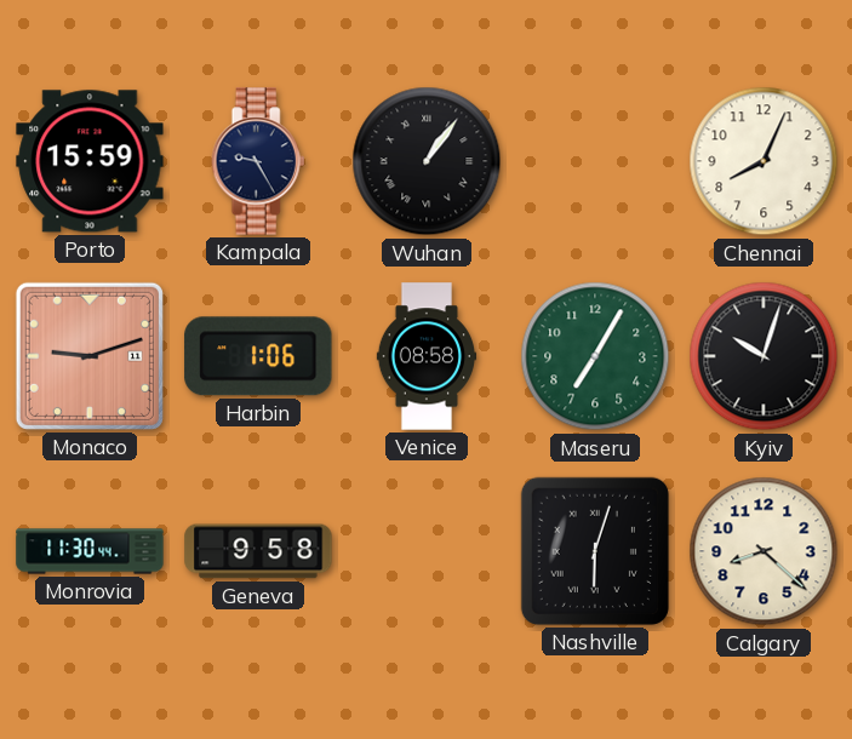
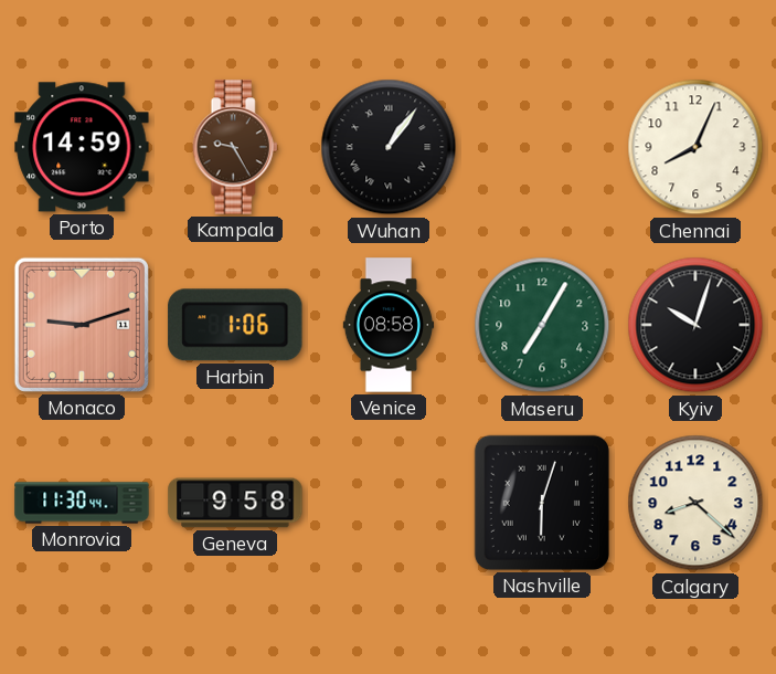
Porto: 15:59 -> 14:59 (82, 147)
Kampala dial: navy -> brown (235, 147)
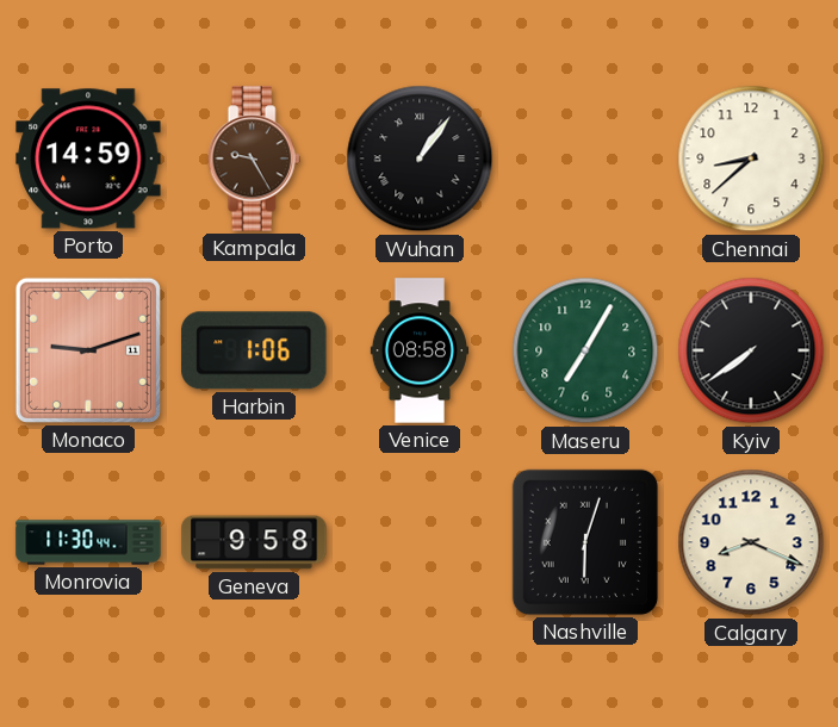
Chennai: 8:04 -> 8:38 (751, 159)
Kyiv: 10:03 -> 7:39 (751, 350)
Calgary: 8:22 -> 8:19 (751, 542)
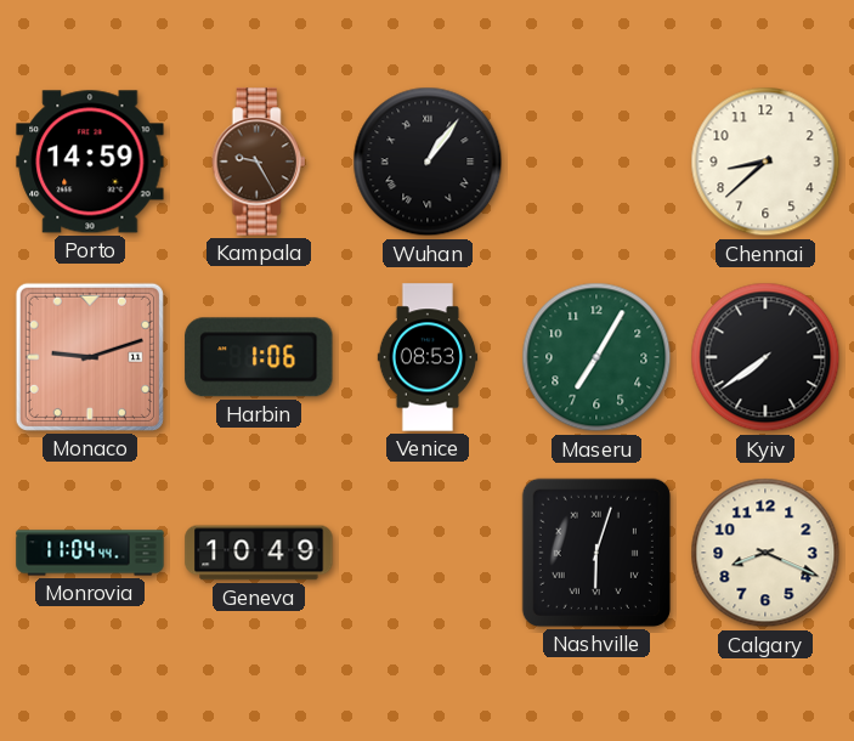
Venice: 08:58 -> 08:53 (428, 357)
Monrovia: 11:30 -> 11:04 (90, 553)
Geneva: 9:58 -> 10:49 (259, 553)
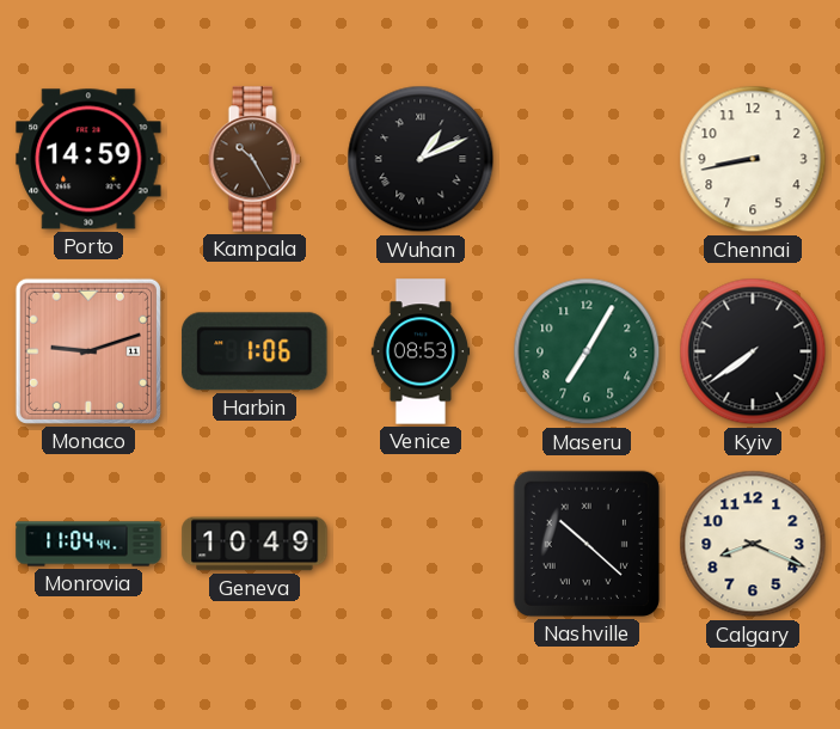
Kampala: 9:25 -> 10:25 (255, 159)
Wuhan: 1:06 -> 1:11 (421, 159)
Chennai: 8:38 -> 8:43 (753, 159)
Nashville: 6:03 -> 10:22 (587, 544)
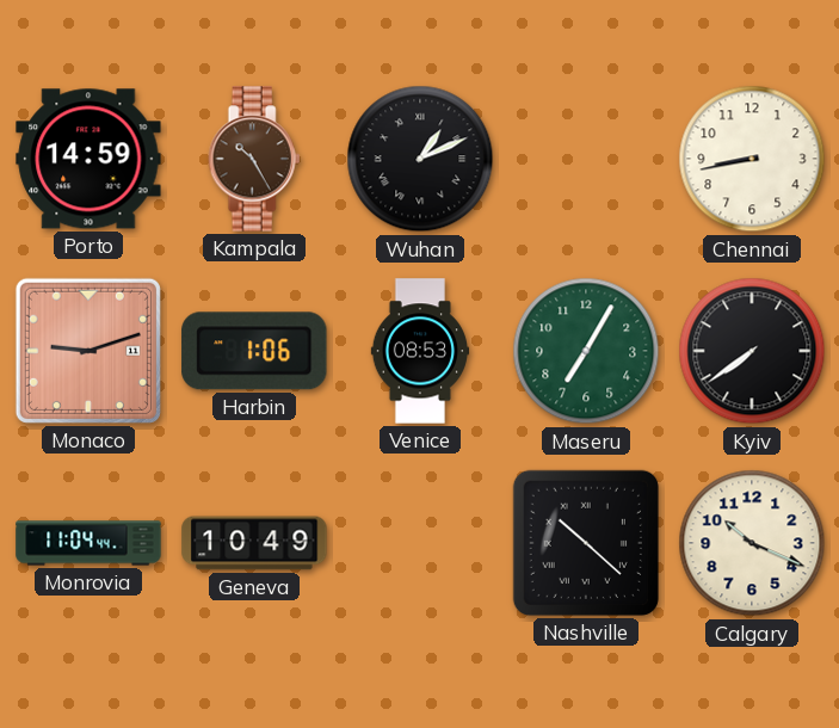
Calgary: 8:19 -> 10:19 (752, 543)
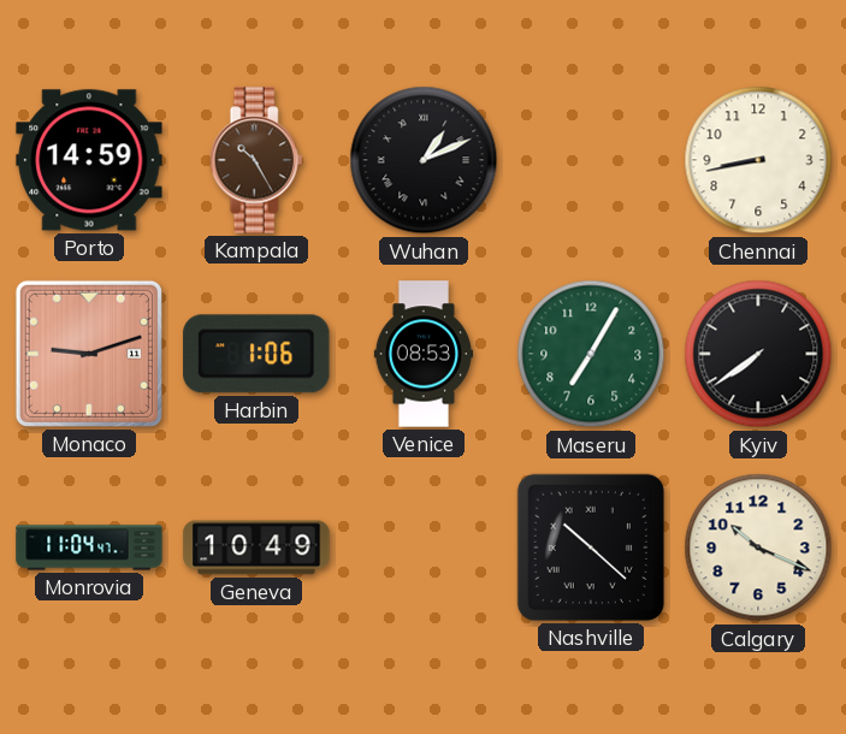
Monrovia: 11:04:44 -> 11:04:47 (89, 547)
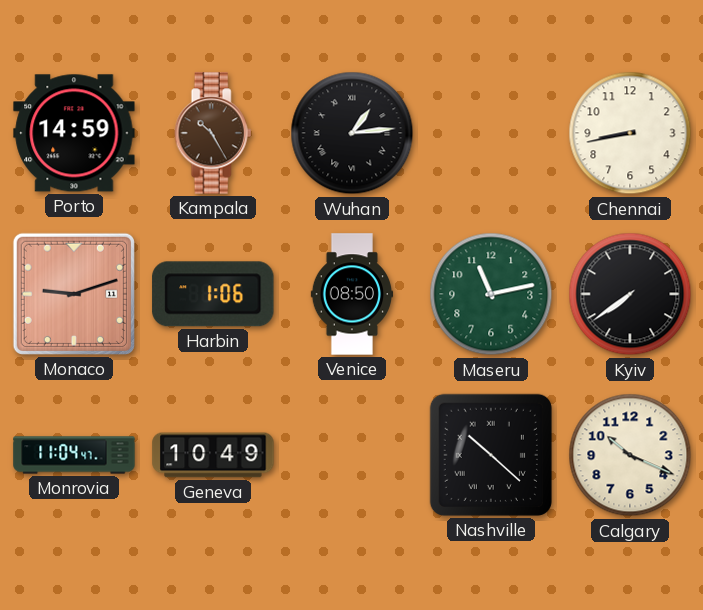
Wuhan: 1:11 -> 1:14 (352, 133)
Venice: 08:53 -> 08:50 (352, 294)
Maseru: 7:05 -> 11:13 (491, 294)
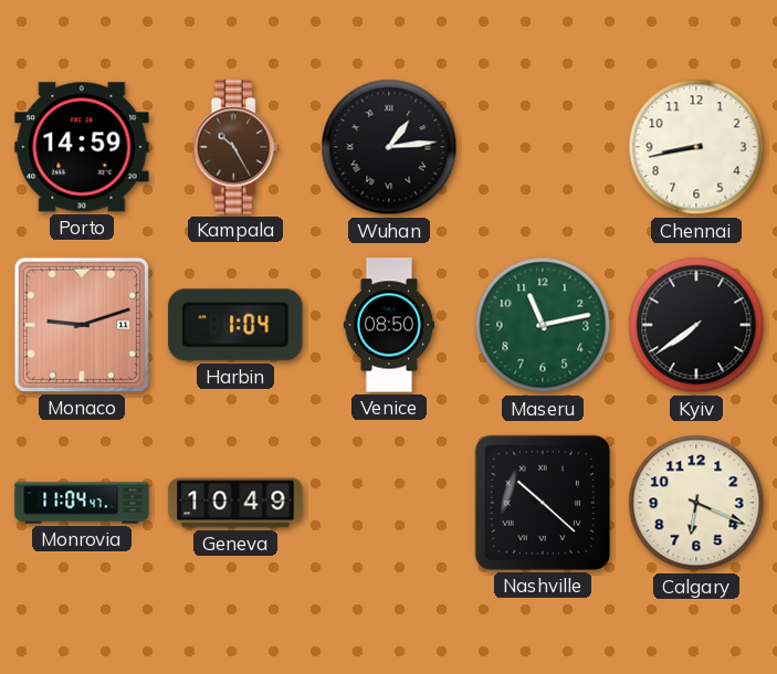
Harbin: 1:06 -> 1:04 (235, 325)
Calgary: 10:19 -> 6:19 (696, 503)
